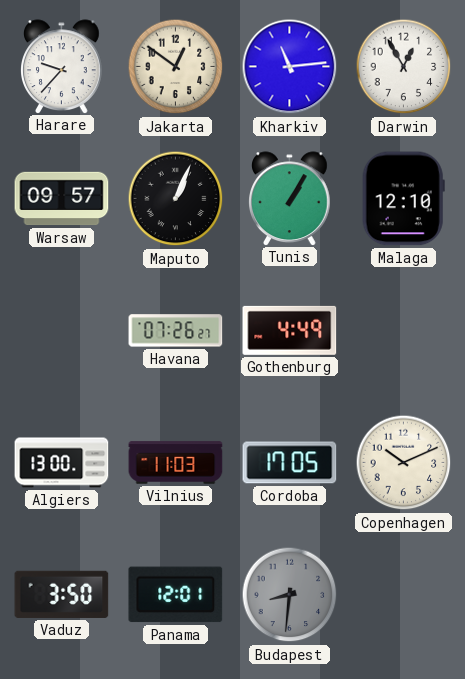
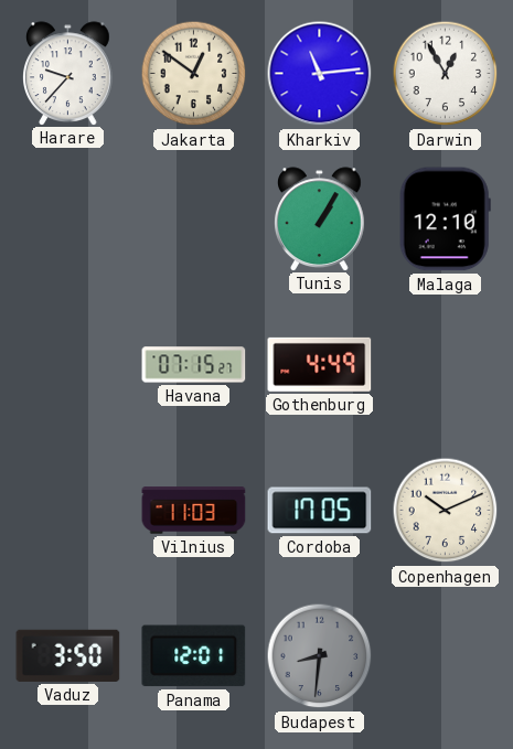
Warsaw: 09:57 -> none (62, 199)
Maputo: 1:04 -> none (176, 199)
Havana: 07:26 -> 07:15 (194, 365)
Algiers: 13:00 -> none (62, 463)
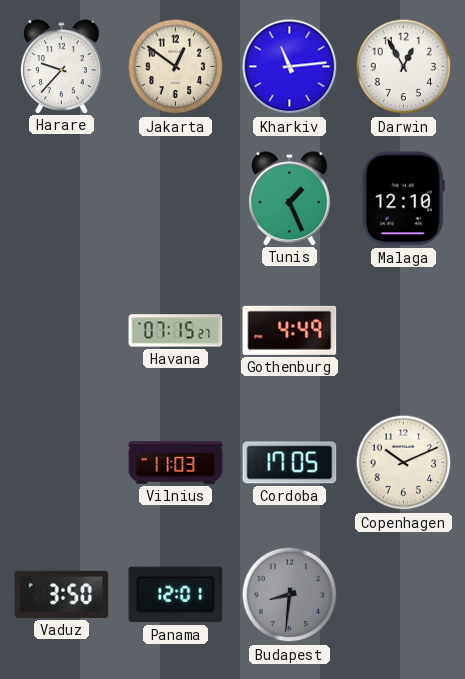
Tunis: 1:05 -> 1:26 (290, 198)
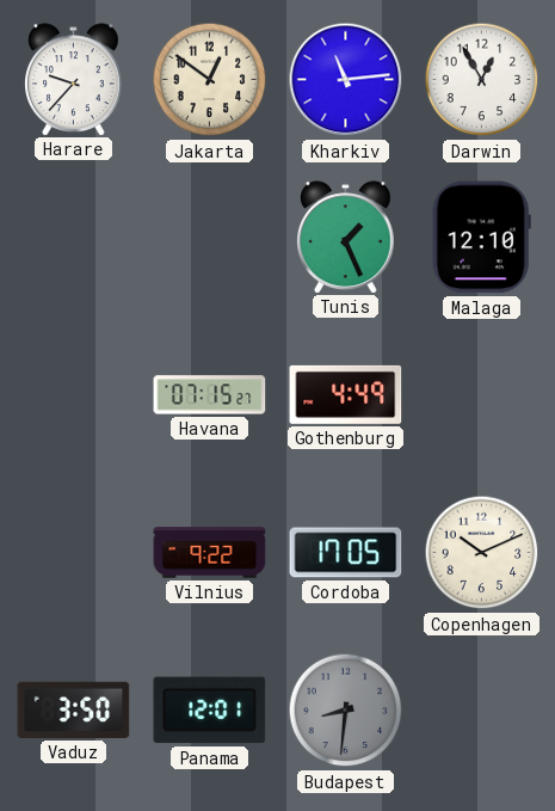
Vilnius: 11:03 -> 9:22 (210, 553)
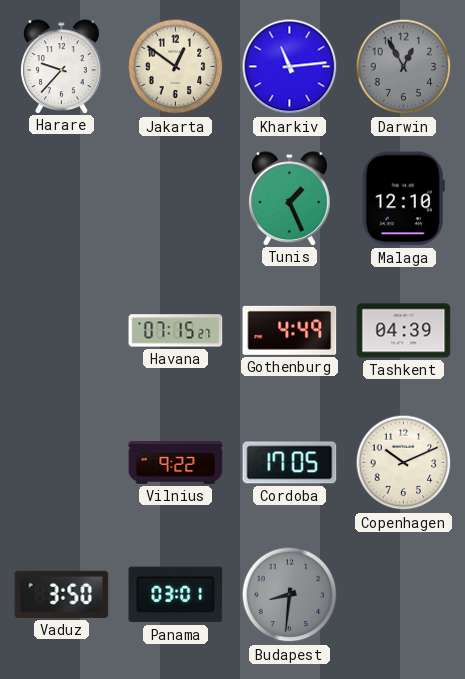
Darwin dial: white -> grey (404, 67)
Tashkent: none -> 04:39 (404, 331)
Panama: 12:01 -> 03:01 (176, 595)
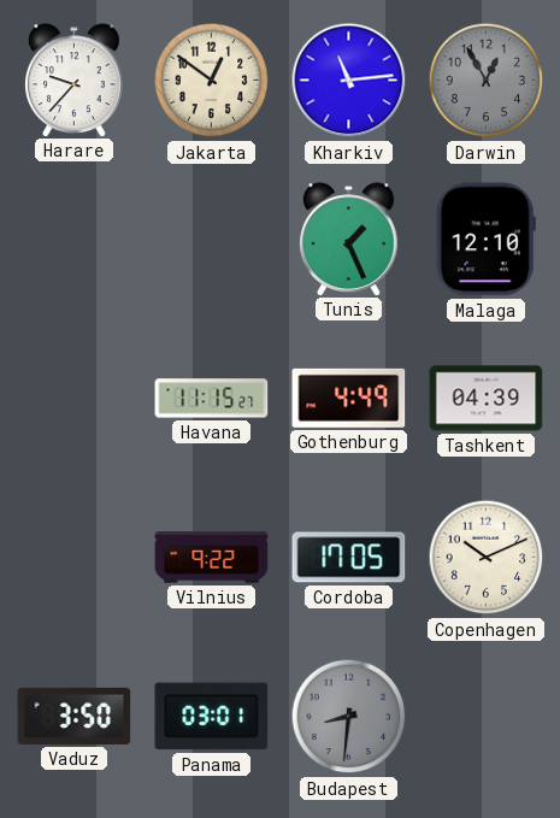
Havana: 07:15 -> 11:15 (212, 399)
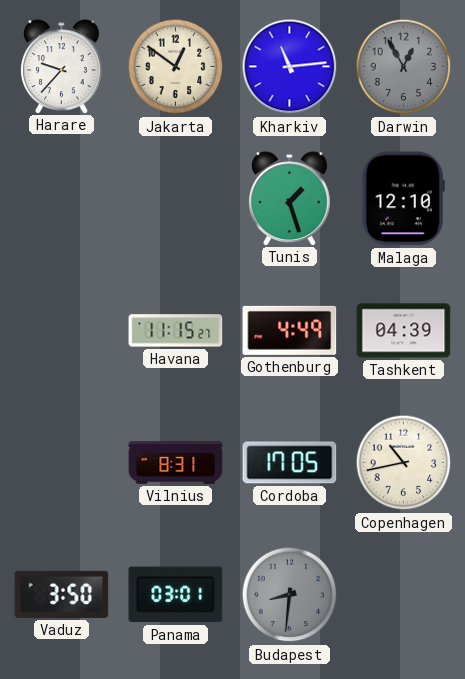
Tunis: 1:26 -> 1:27 (290, 198)
Vilnius: 9:22 -> 8:31 (176, 463)
Copenhagen: 10:11 -> 10:43 (404, 463)
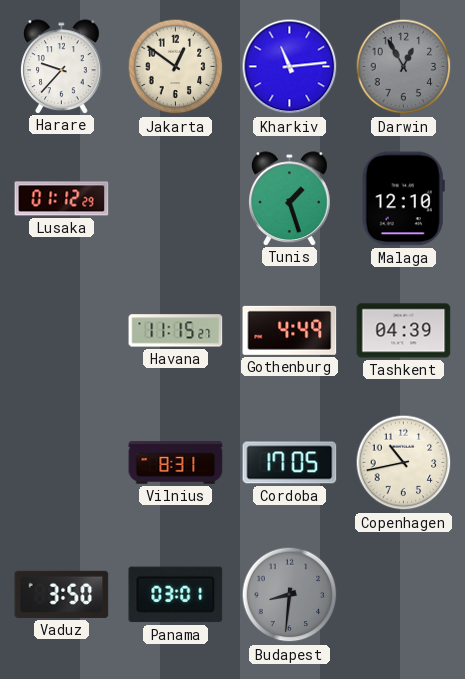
Lusaka: none -> 01:12 (62, 199)
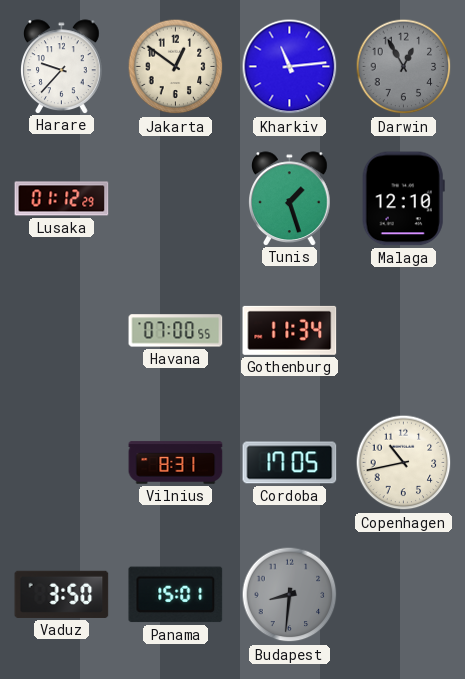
Havana: 11:15 -> 07:00 (176, 331)
Gothenburg: 4:49 -> 11:34 (290, 330)
Tashkent: 04:39 -> none (404, 331)
Panama: 03:01 -> 15:01 (176, 595)
